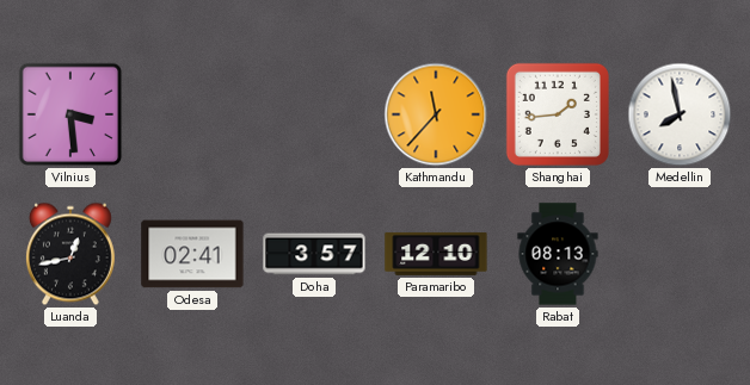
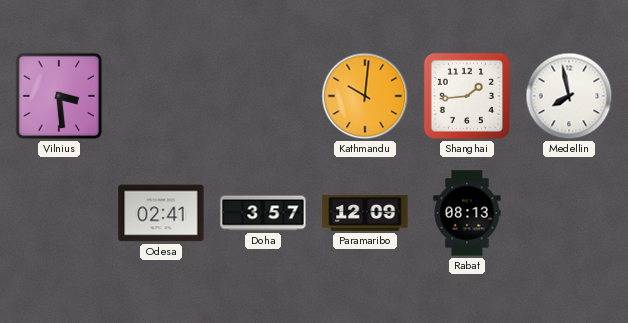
Kathmandu: 11:37 -> 10:01 (365, 96)
Luanda: 12:43 -> none (70, 254)
Paramaribo: 12:10 -> 12:09 (365, 213)
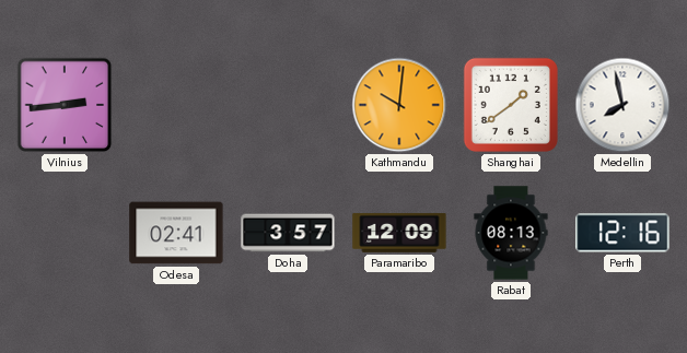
Vilnius: 3:29 -> 2:44 (65, 105)
Shanghai: 1:44 -> 1:39 (511, 105)
Perth: none -> 12:16 (622, 233)
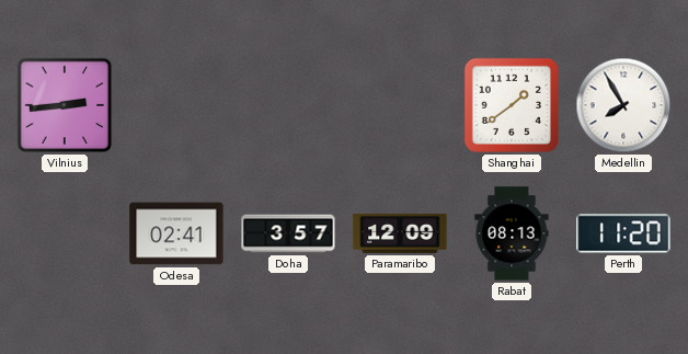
Kathmandu: 10:01 -> none (399, 105)
Medellin: 7:58 -> 7:55 (623, 105)
Perth: 12:16 -> 11:20 (623, 233)
